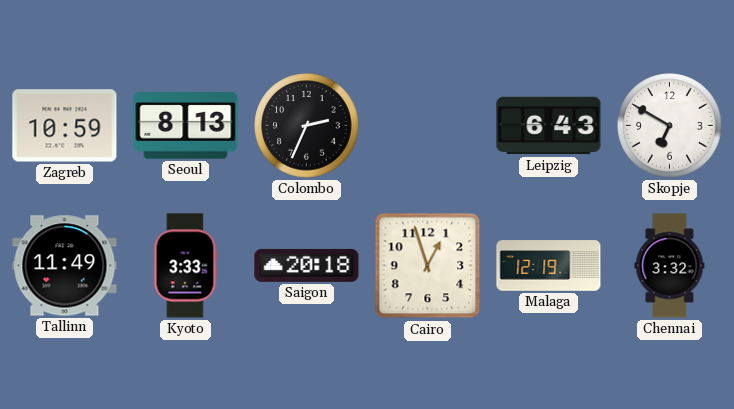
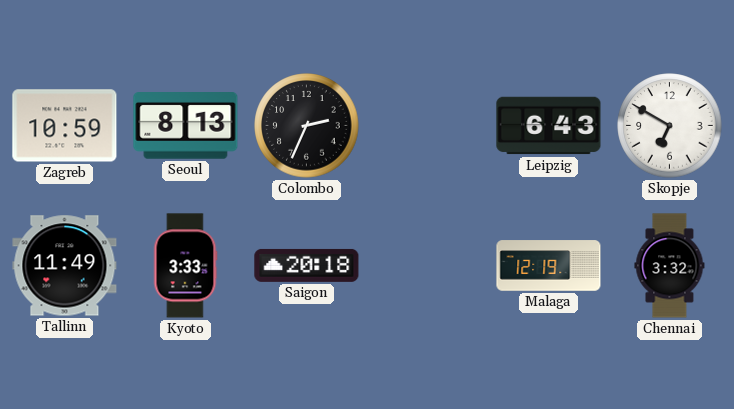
Cairo: 12:57 -> none (428, 266)
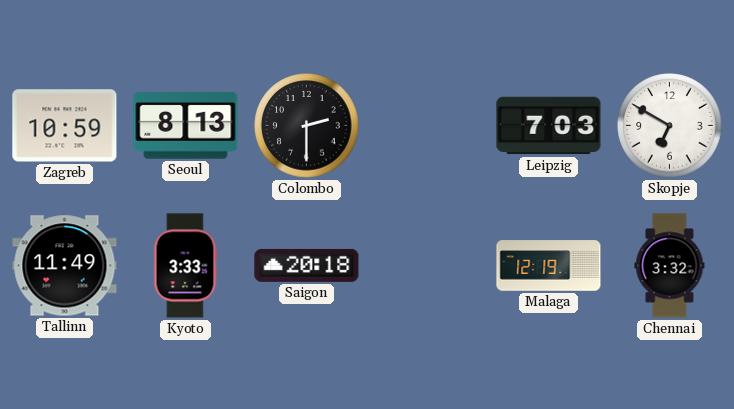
Colombo: 2:34 -> 2:30 (307, 126)
Leipzig: 6:43 -> 7:03 (549, 126)
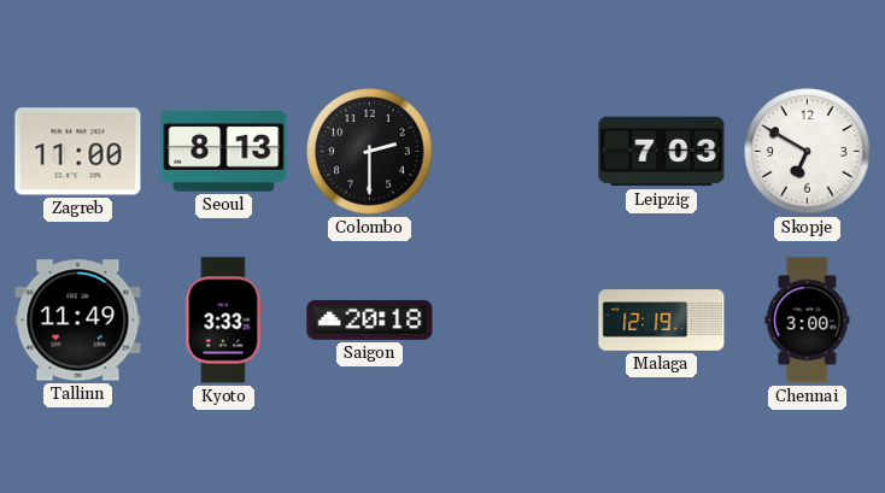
Zagreb: 10:59 -> 11:00 (78, 152)
Chennai: 3:32 -> 3:00 (808, 321)
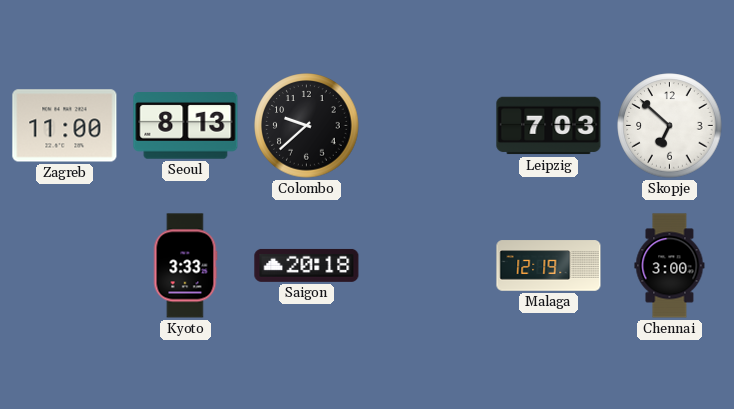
Colombo: 2:30 -> 9:38 (307, 126)
Skopje: 6:50 -> 6:52 (670, 126)
Tallinn: 11:49 -> none (78, 321)
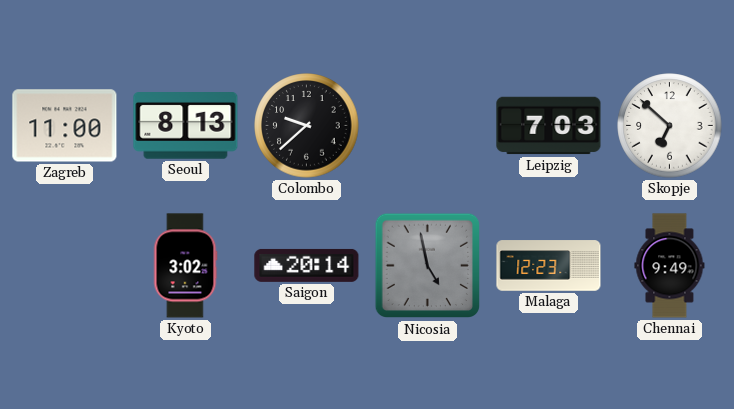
Kyoto: 3:33 -> 3:02 (185, 266)
Saigon: 20:18 -> 20:14 (307, 265)
Nicosia: none -> 4:58 (428, 266)
Malaga: 12:19 -> 12:23 (549, 266)
Chennai: 3:00 -> 9:49 (670, 266)
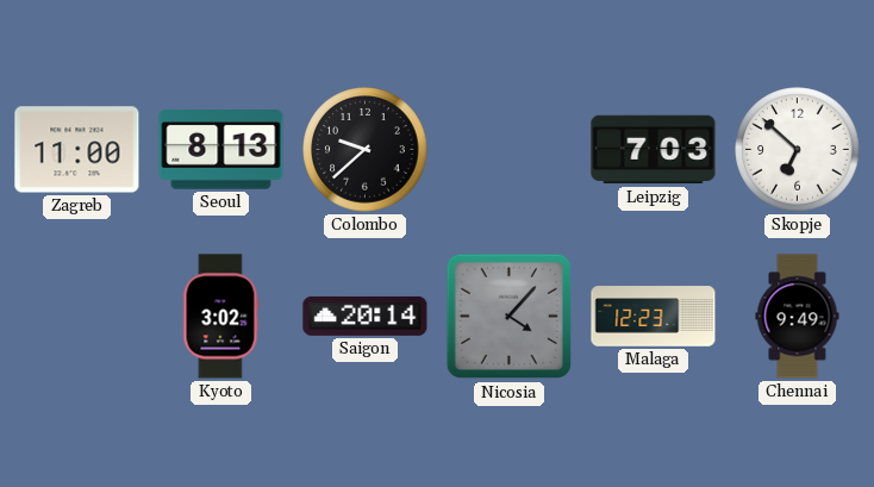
Nicosia: 4:58 -> 4:07 (510, 317)
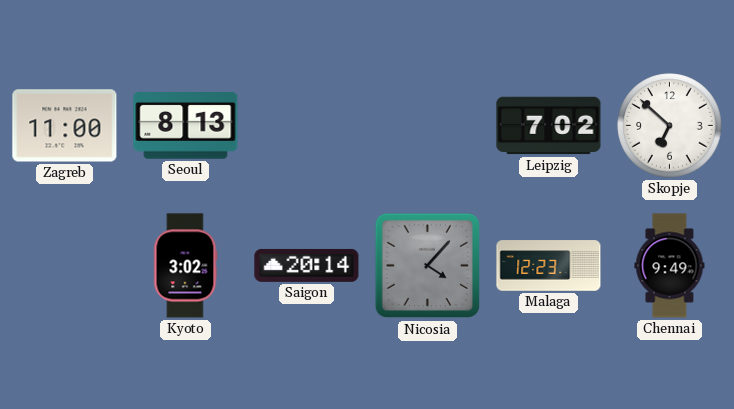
Colombo: 9:38 -> none (366, 150)
Leipzig: 7:03 -> 7:02 (549, 126)
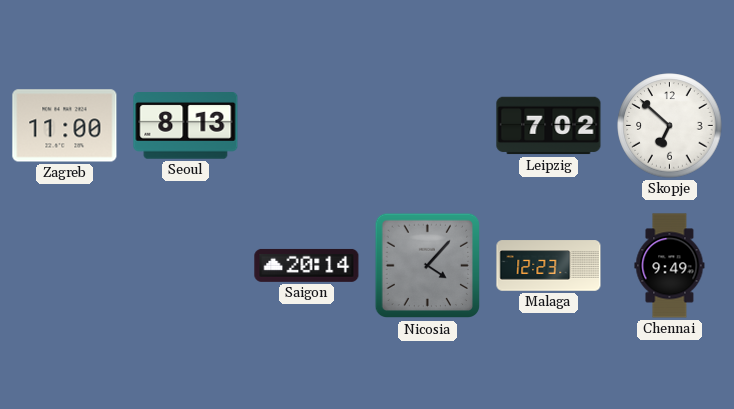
Kyoto: 3:02 -> none (185, 266)
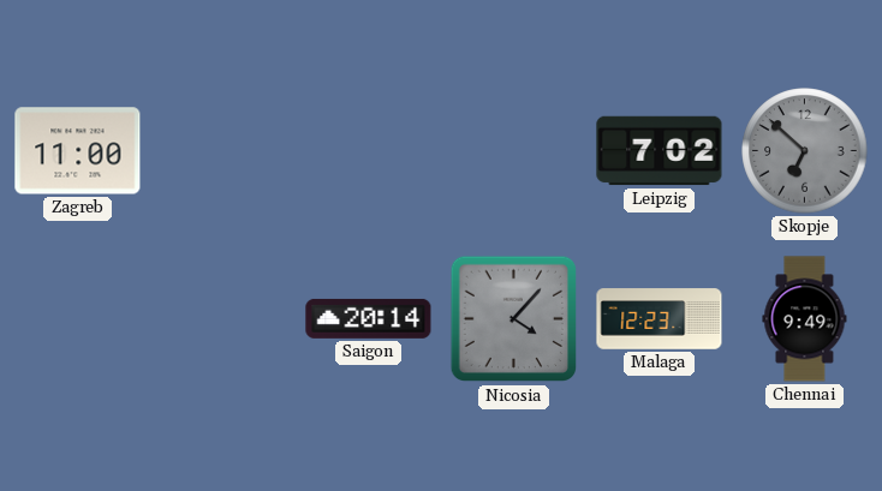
Seoul: 8:13 -> none (186, 126)
Skopje dial: white -> grey (805, 151)
